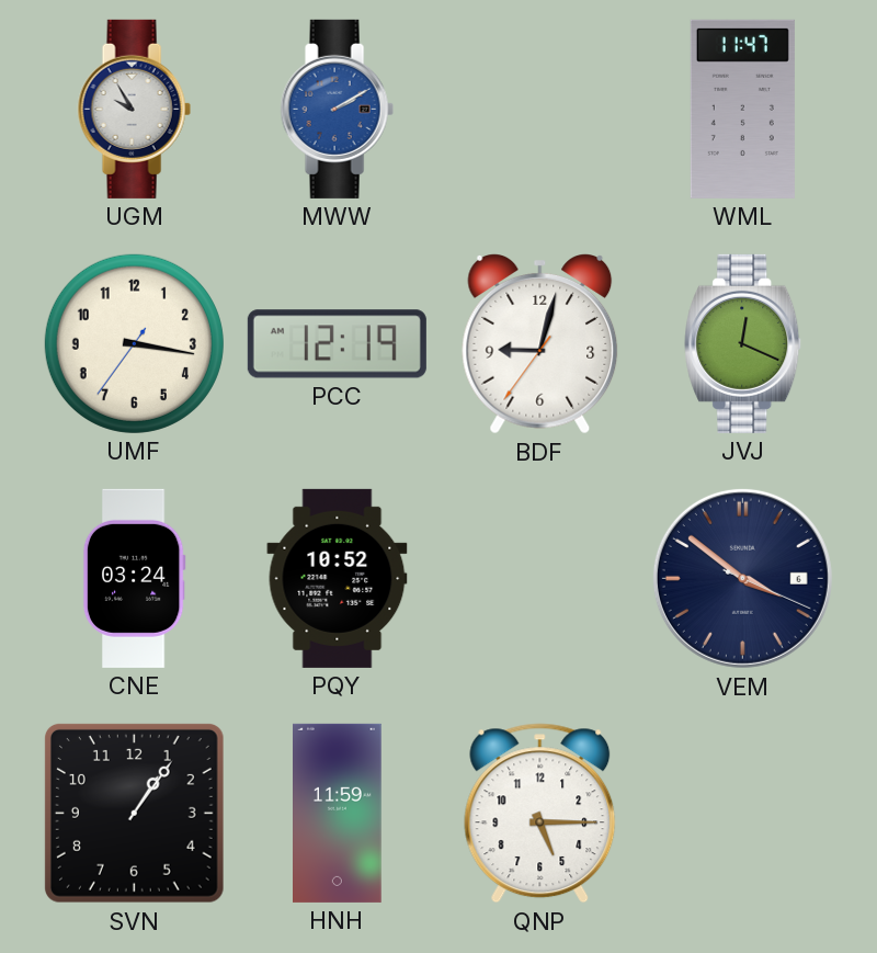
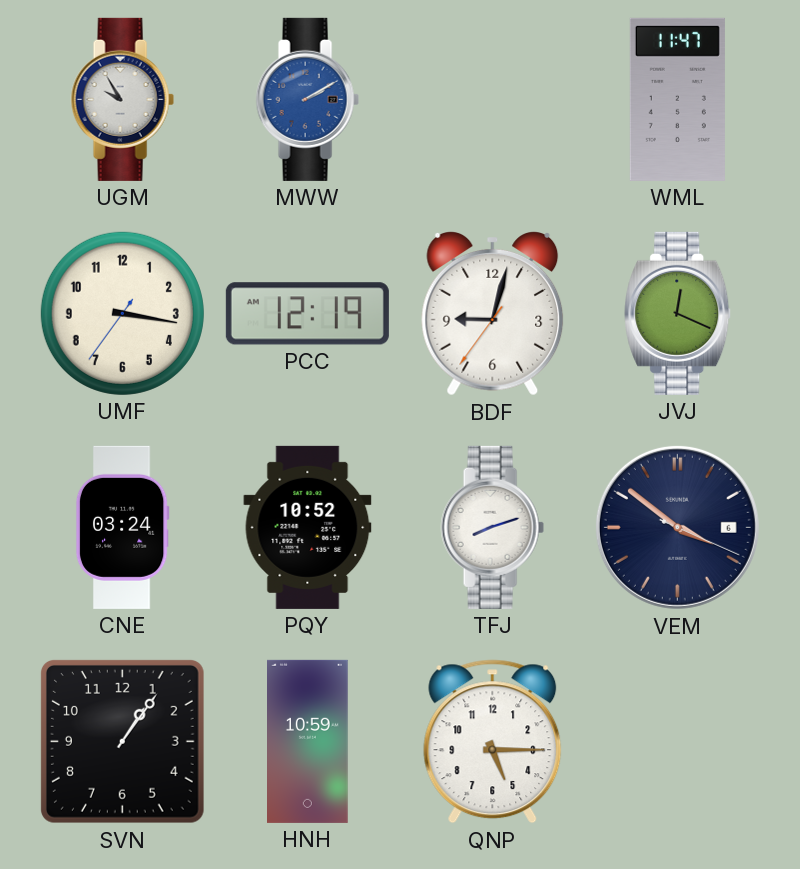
TFJ: none -> 8:12 (492, 527)
HNH: 11:59 -> 10:59 (308, 741)
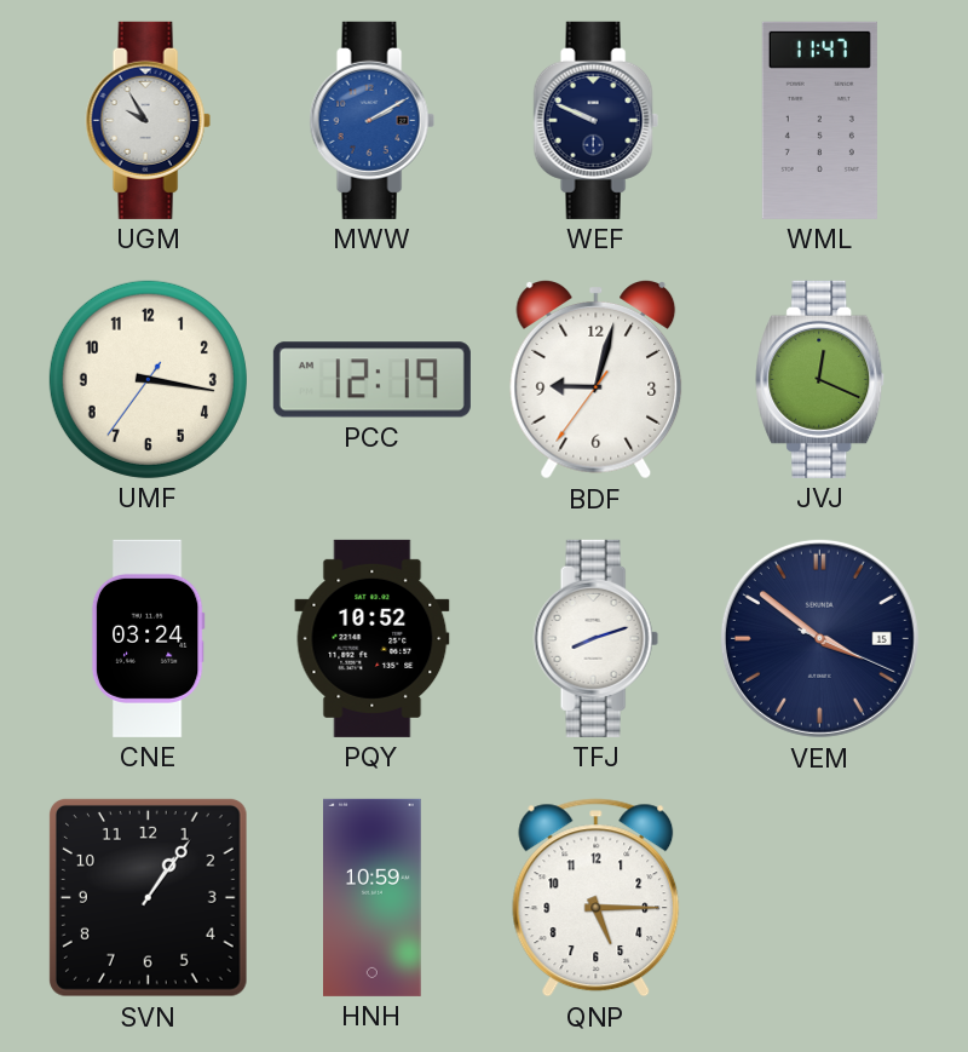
WEF: none -> 9:49 (595, 120)
VEM date: 6 -> 15 (819, 638)
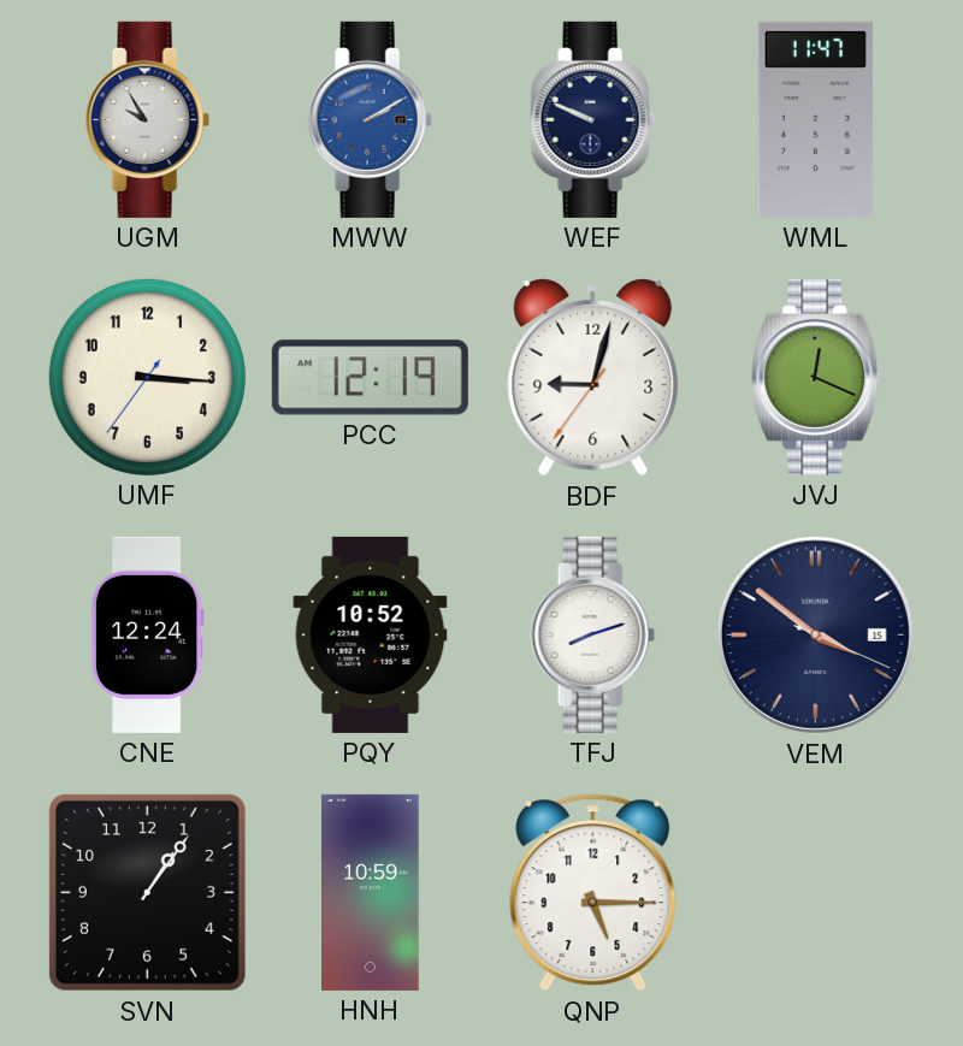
UMF: 3:16 -> 3:15 (147, 377)
CNE: 03:24 -> 12:24 (147, 634)
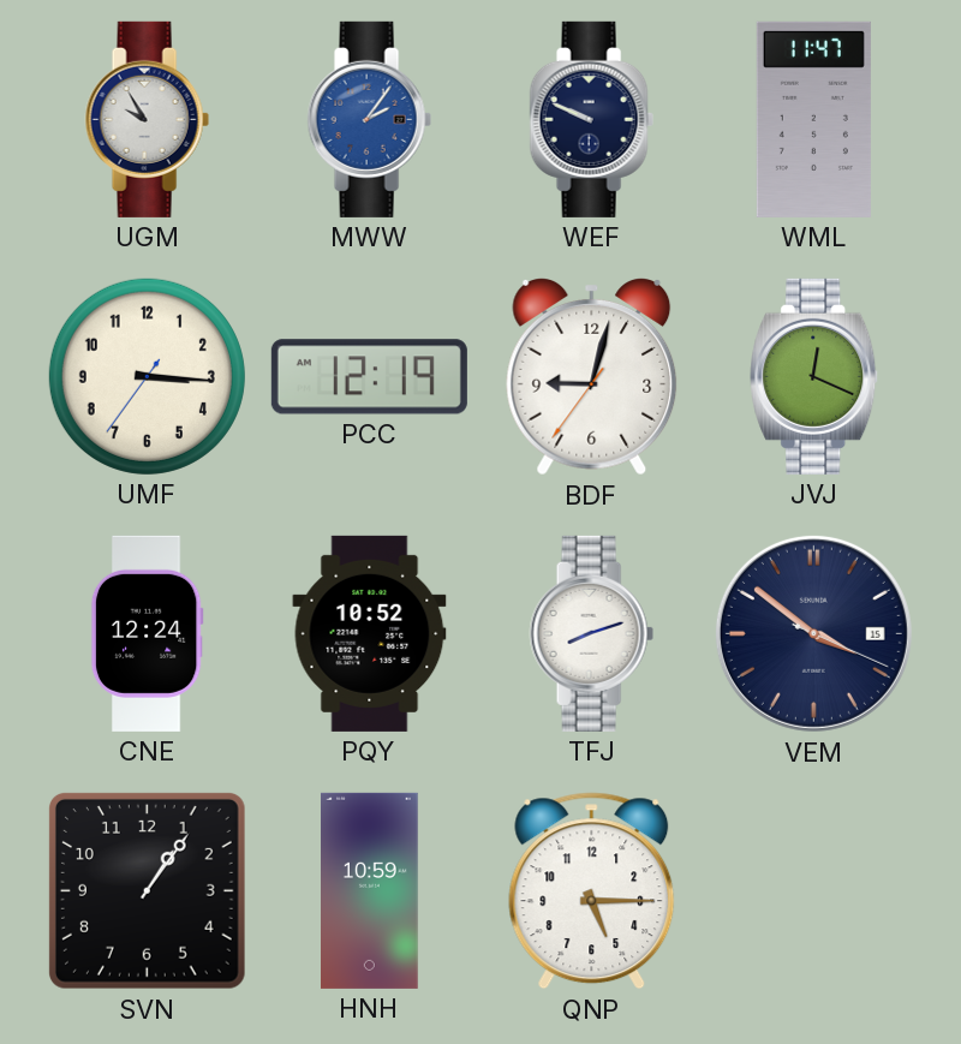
MWW: 2:10 -> 2:06 (369, 119)
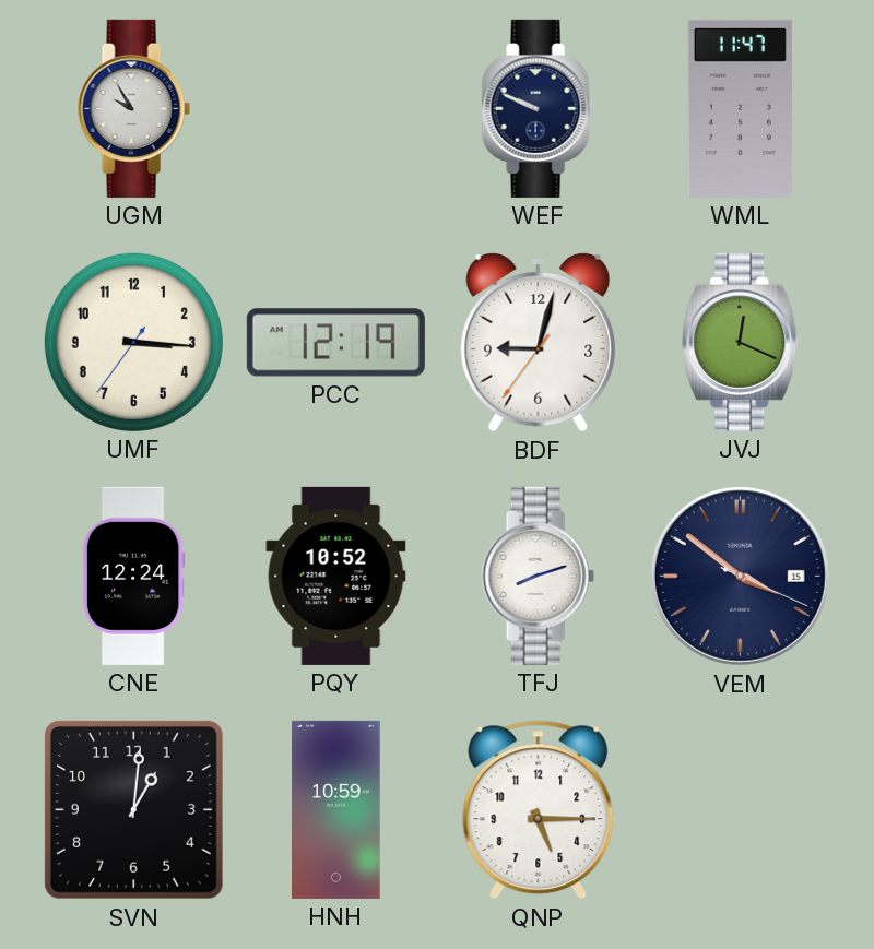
MWW: 2:06 -> none (369, 119)
SVN: 1:06 -> 1:01 (133, 809)
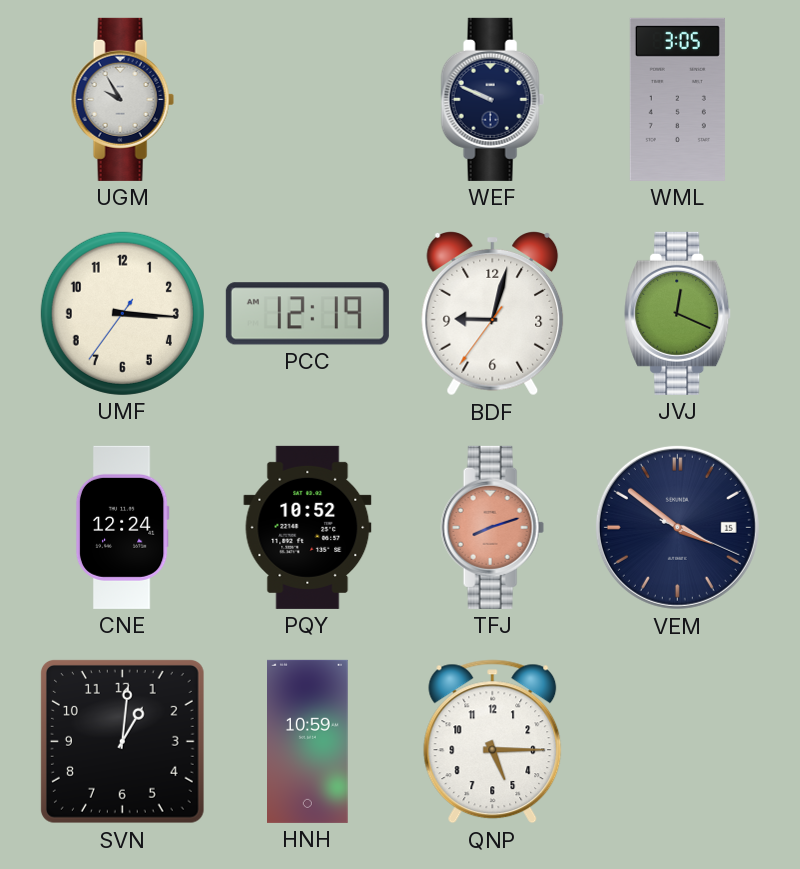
WML: 11:47 -> 3:05 (677, 99)
TFJ dial: white -> salmon (492, 527)
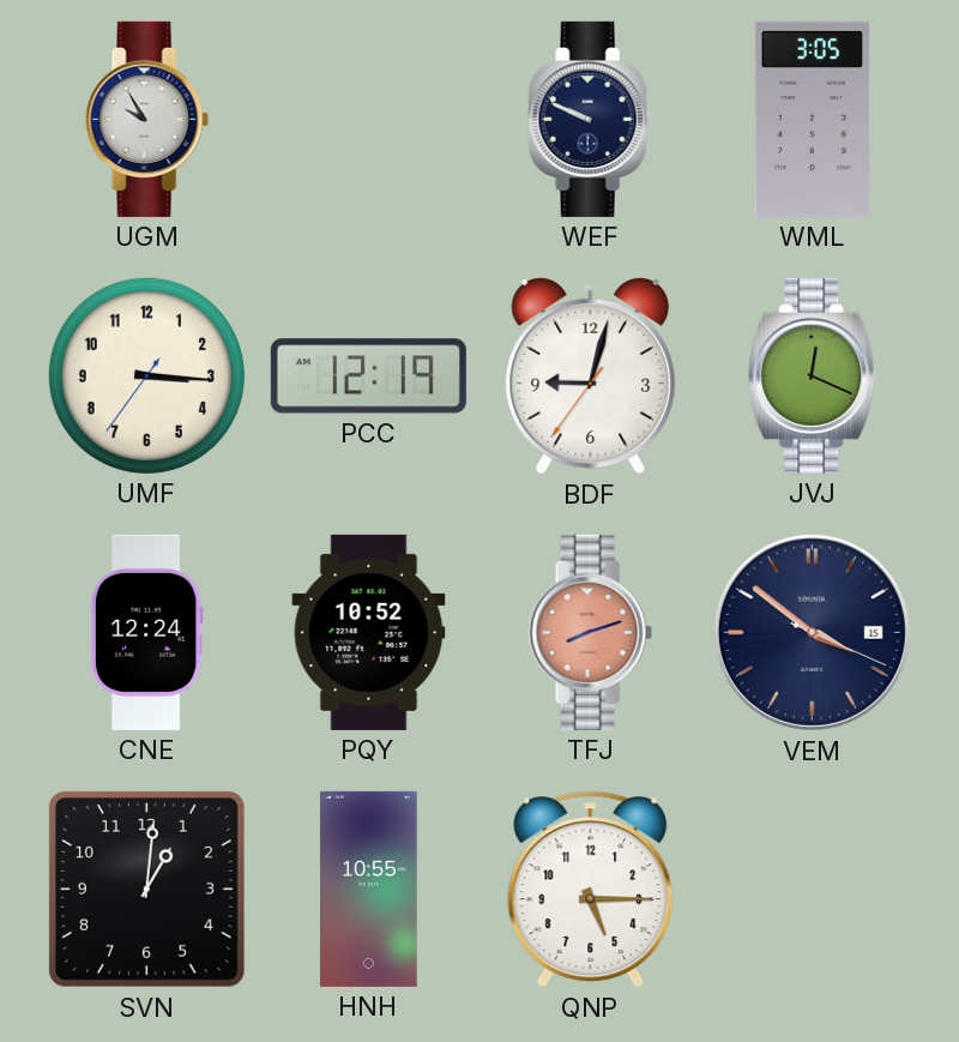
HNH: 10:59 -> 10:55 (369, 889)
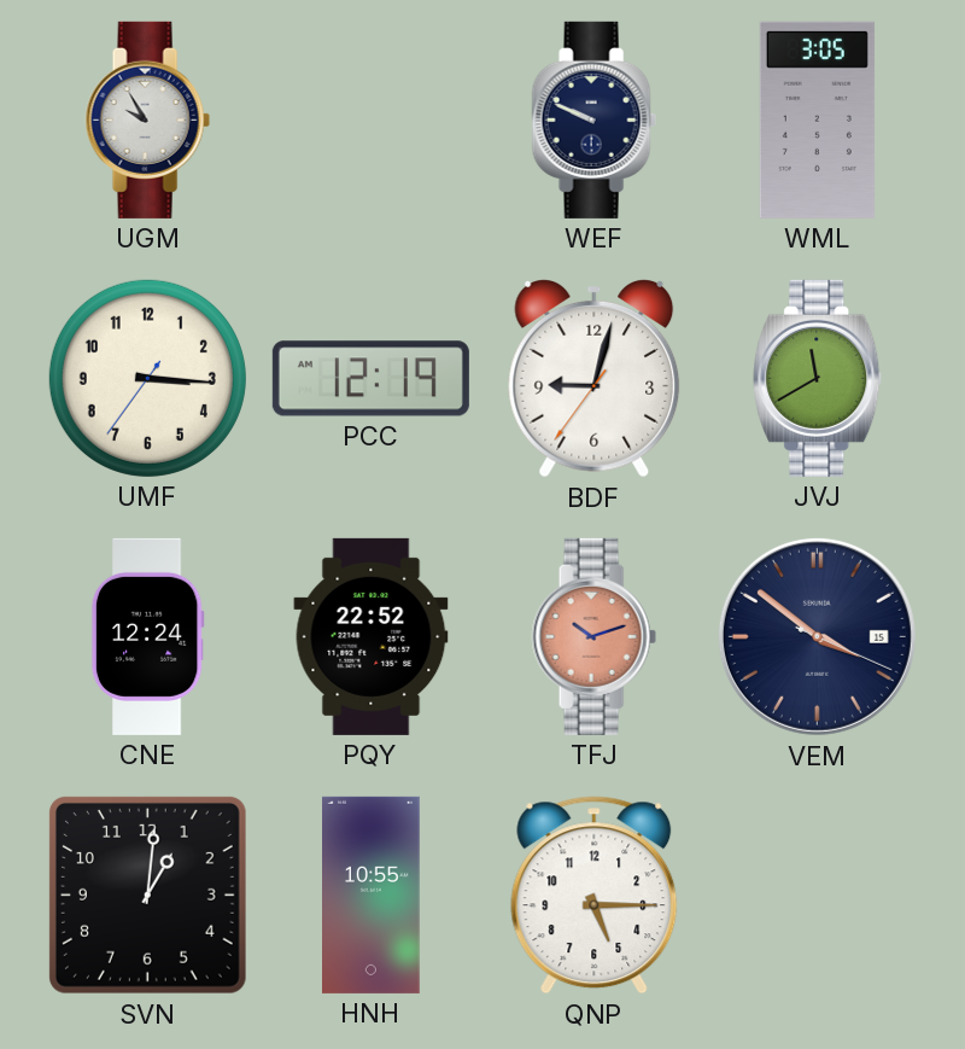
JVJ: 12:19 -> 11:40 (818, 378)
PQY: 10:52 -> 22:52 (372, 636)
TFJ: 8:12 -> 10:12 (593, 636)
